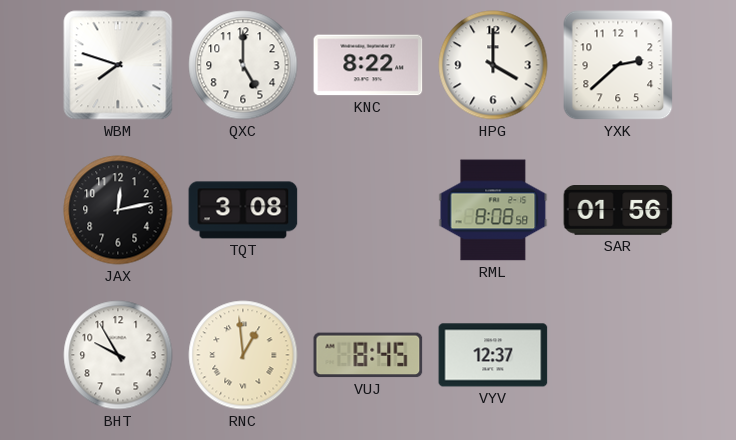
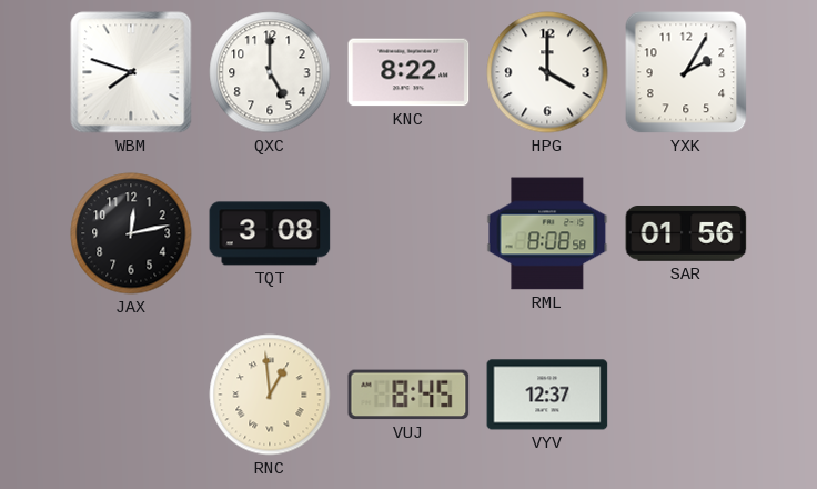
YXK: 2:38 -> 2:05 (686, 72)
BHT: 9:55 -> none (118, 355)
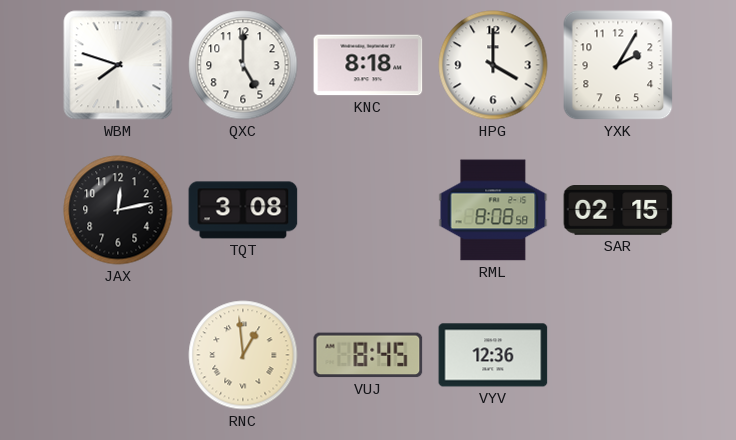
KNC: 8:22 -> 8:18 (368, 65)
SAR: 01:56 -> 02:15 (618, 211)
VYV: 12:37 -> 12:36 (493, 355)
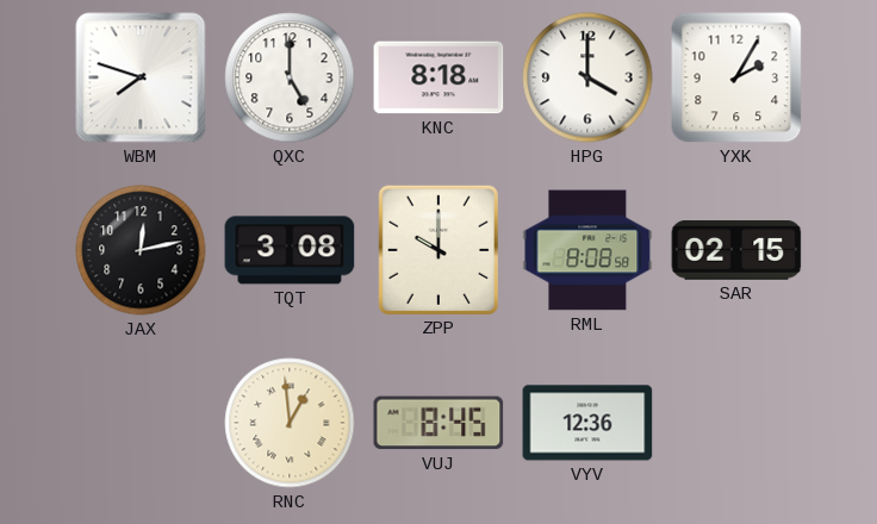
ZPP: none -> 10:00 (438, 249)
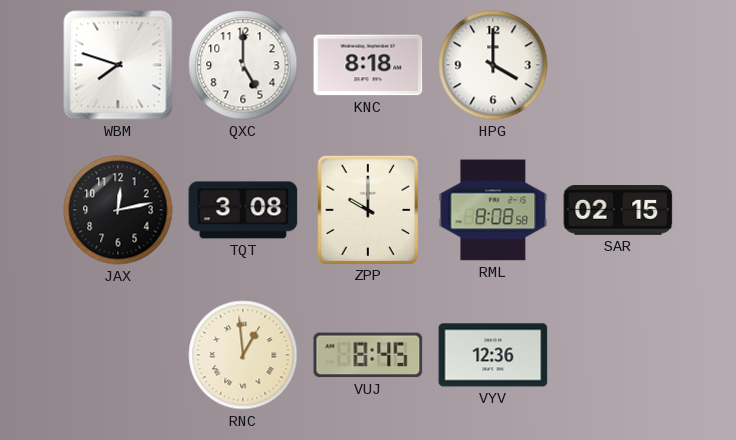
YXK: 2:05 -> none (736, 77)
